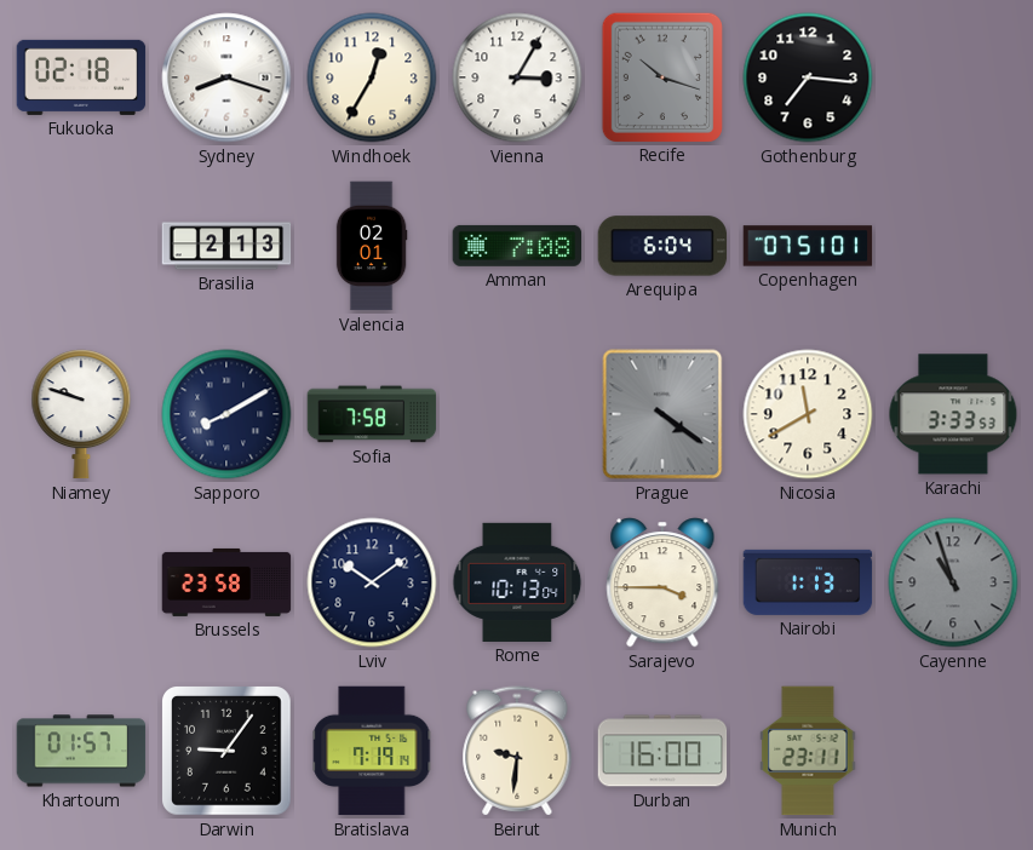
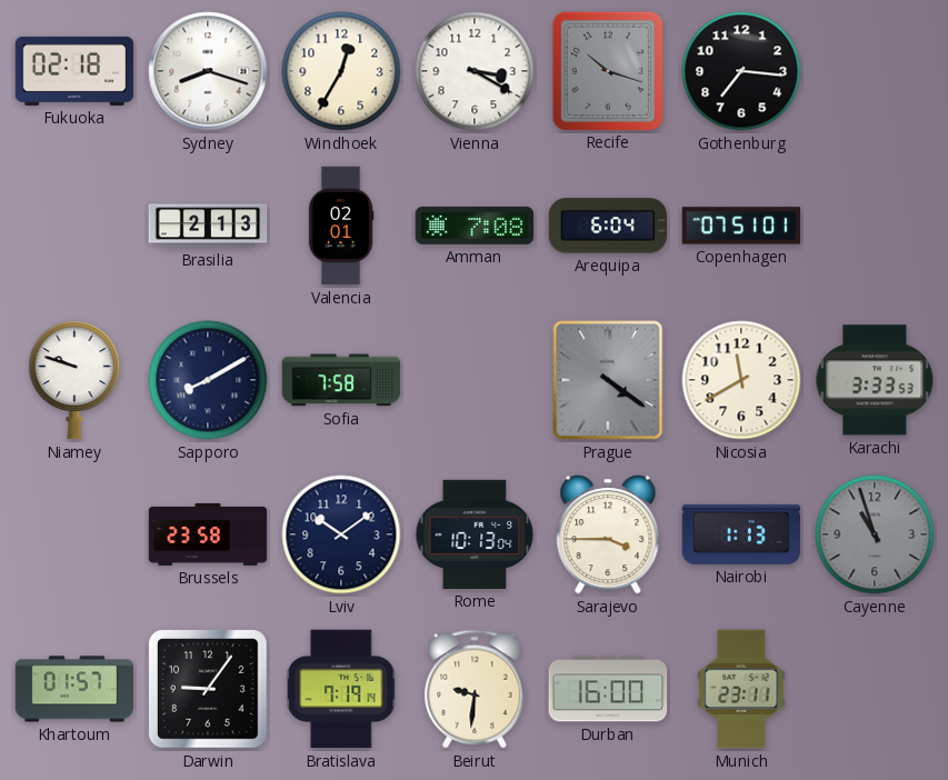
Vienna: 3:05 -> 3:20 (475, 71)
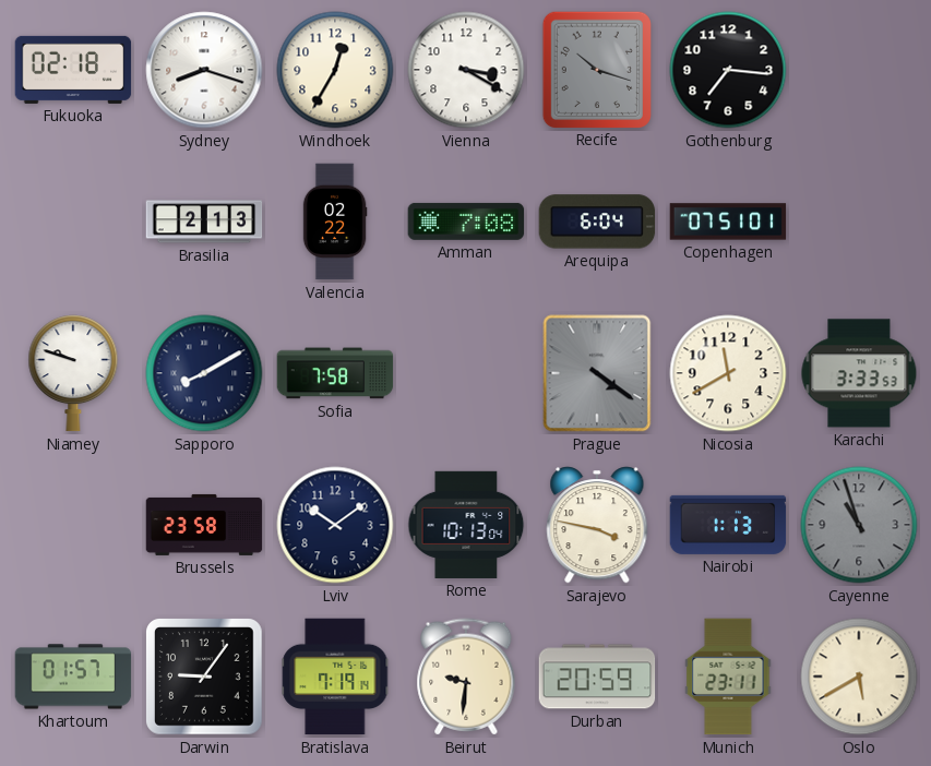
Valencia: 02:01 -> 02:22 (335, 222)
Sarajevo: 3:45 -> 3:47 (597, 525)
Durban: 16:00 -> 20:59 (597, 677)
Oslo: none -> 5:40 (859, 677)
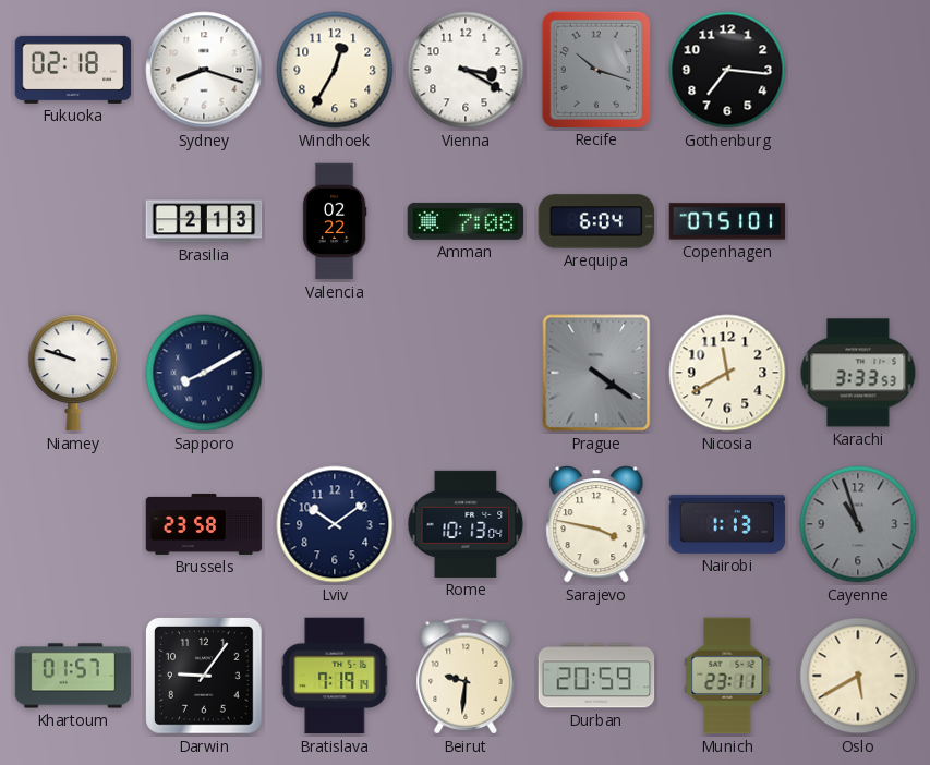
Sofia: 7:58 -> none (335, 373)
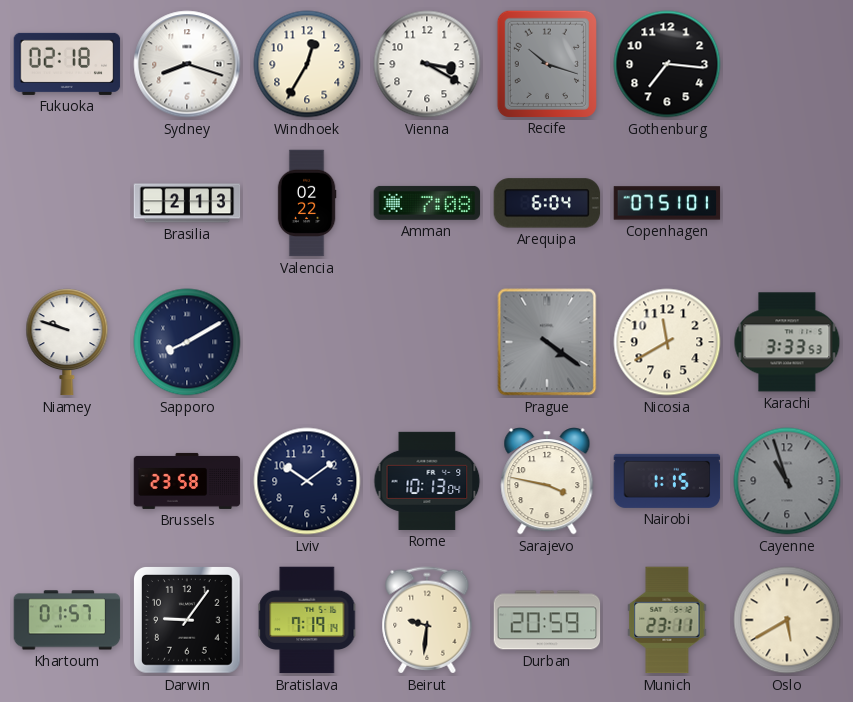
Nairobi: 1:13 -> 1:15 (667, 481)
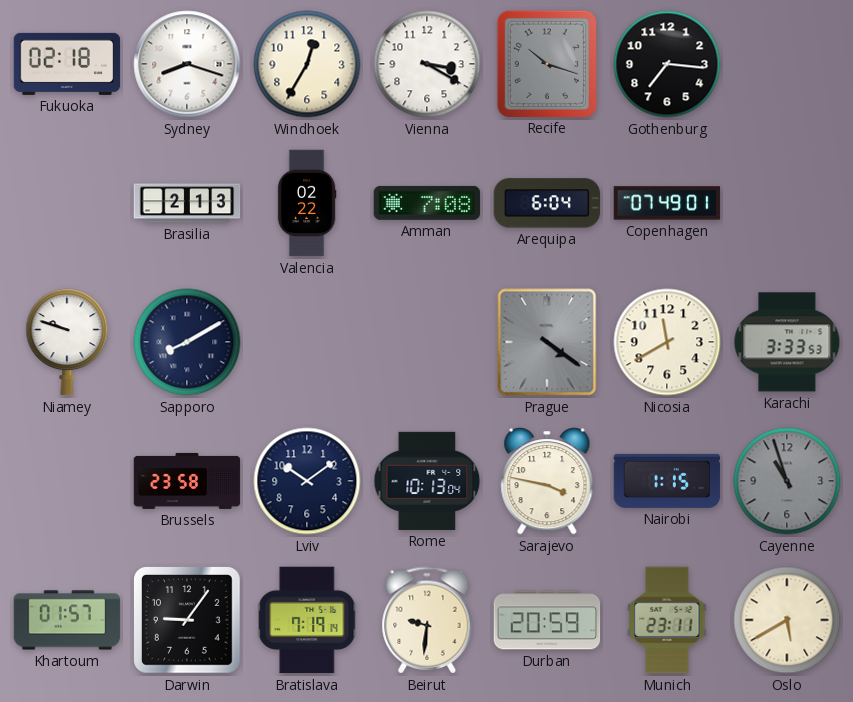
Copenhagen: 07:51 -> 07:49 (667, 203)
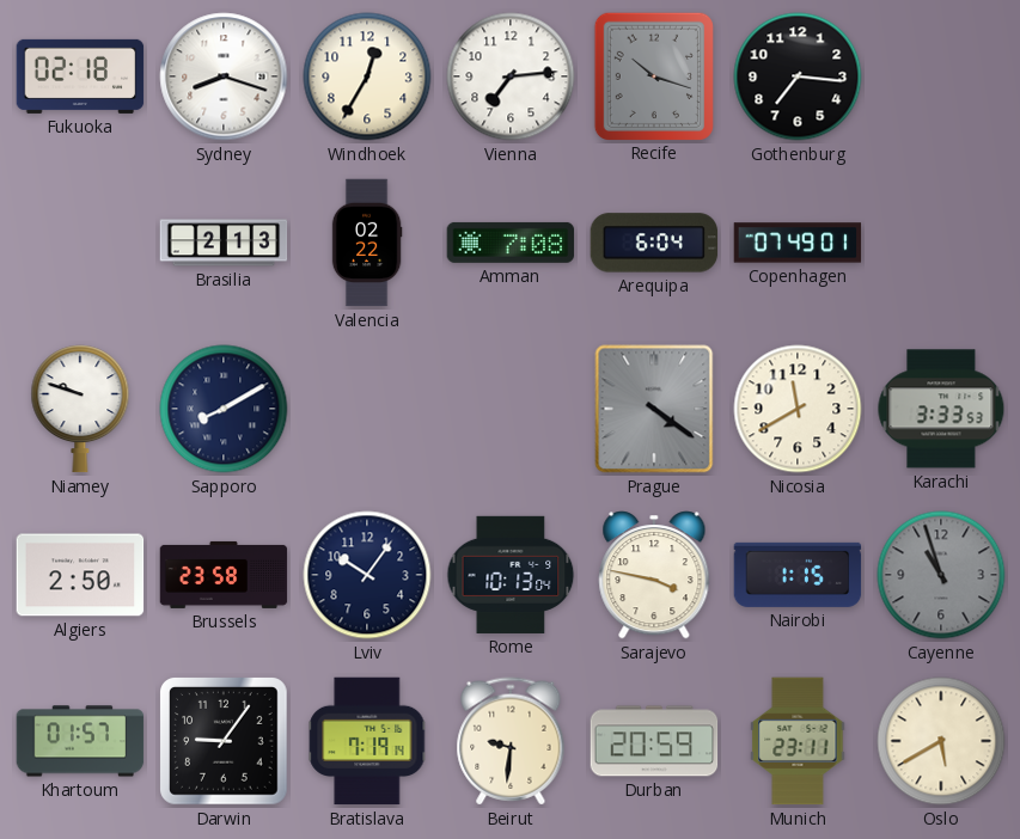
Vienna: 3:20 -> 7:14 (511, 76)
Algiers: none -> 2:50 (80, 575)
Lviv: 10:09 -> 10:06 (367, 575)
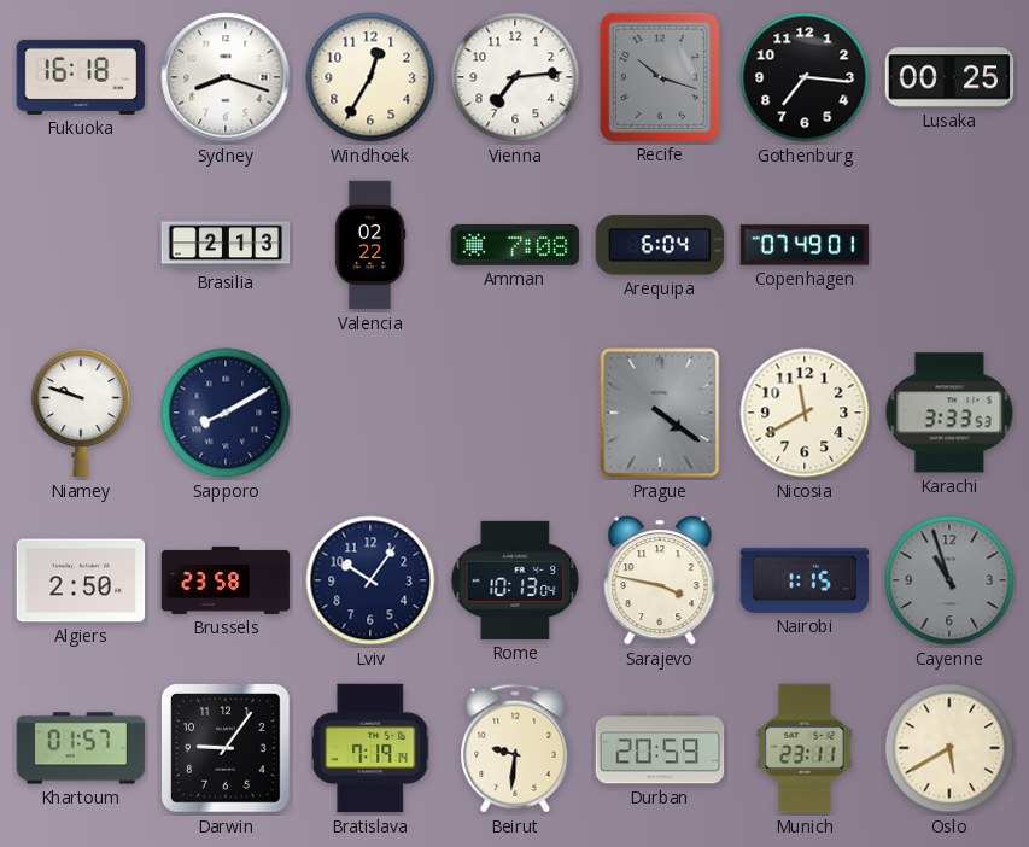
Fukuoka: 02:18 -> 16:18 (81, 77)
Lusaka: none -> 00:25 (949, 77)
